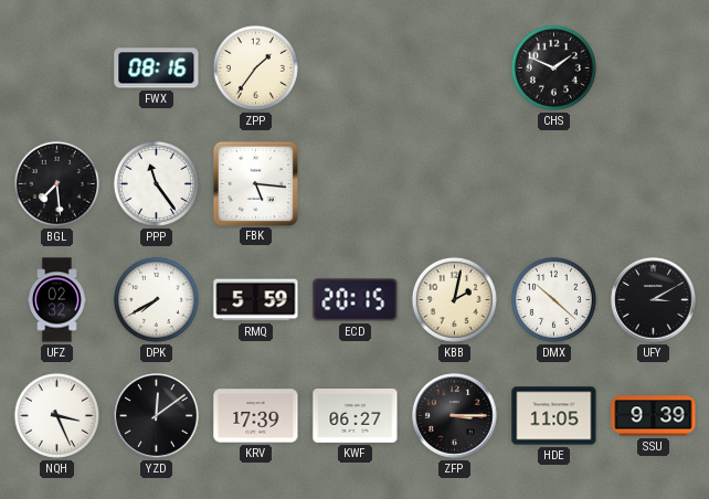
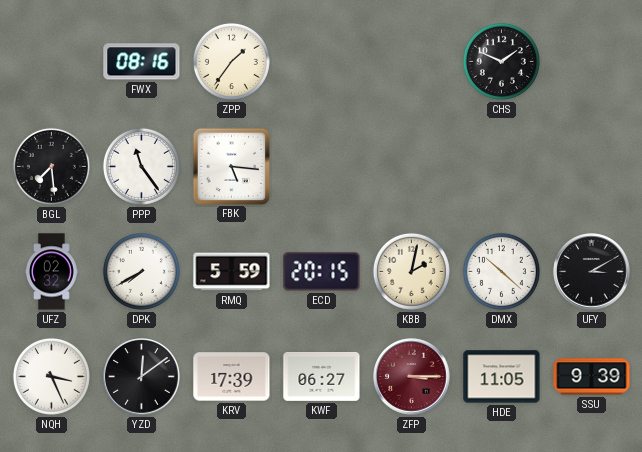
ZFP dial: black -> burgundy (412, 377)
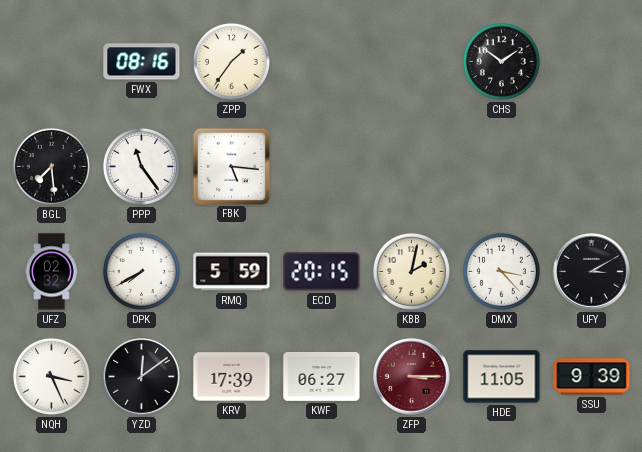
CHS: 1:49 -> 1:51 (501, 61)
DMX: 10:22 -> 3:23 (501, 271)
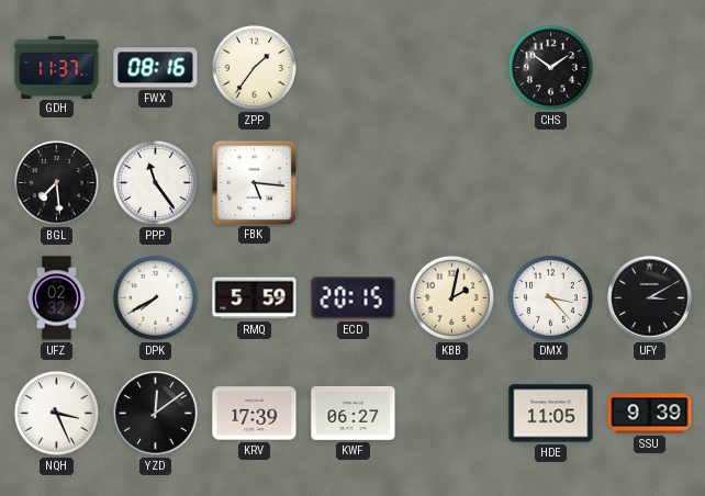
GDH: none -> 11:37 (57, 67)
ZFP: 3:15 -> none (412, 377)
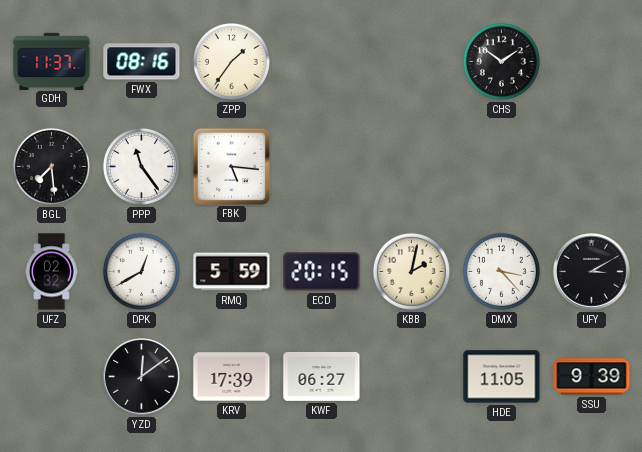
DPK: 7:40 -> 12:40 (141, 271)
NQH: 3:26 -> none (56, 413)
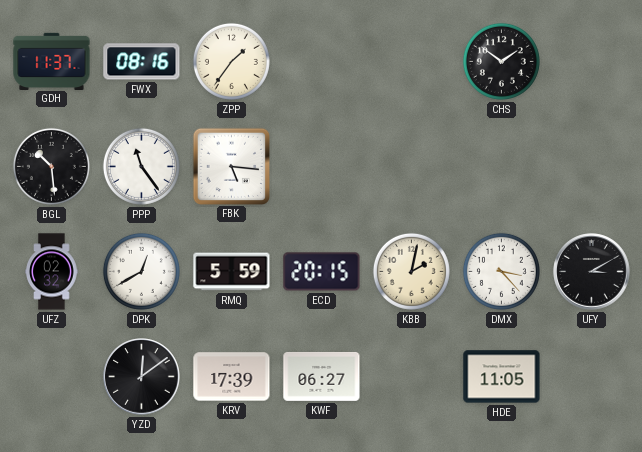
BGL: 7:29 -> 10:29 (51, 166)
SSU: 9:39 -> none (592, 377)
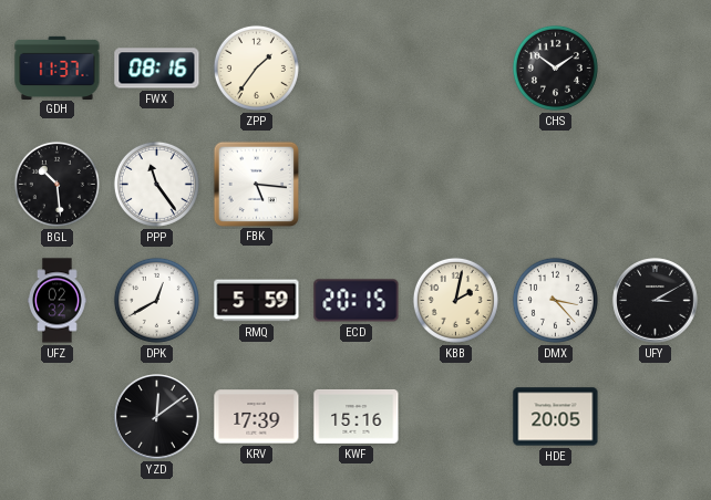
KWF: 06:27 -> 15:16 (357, 416)
HDE: 11:05 -> 20:05 (556, 417)
